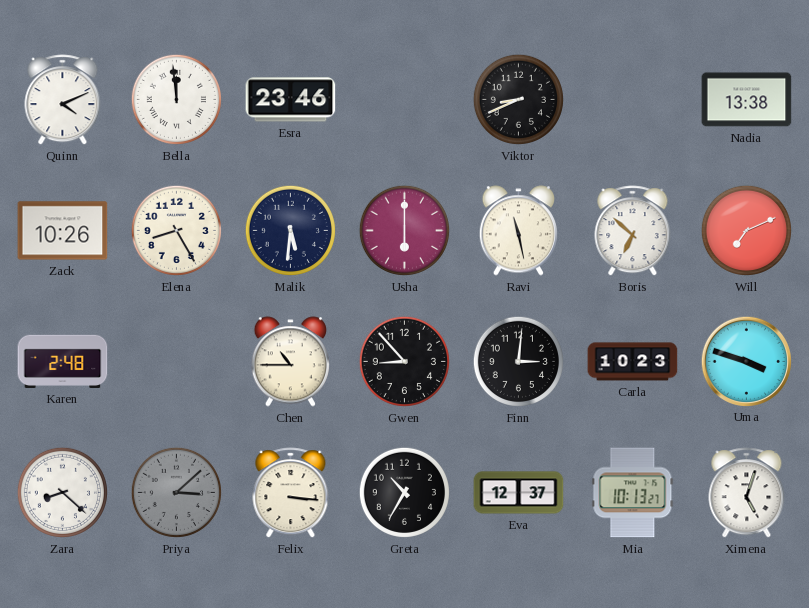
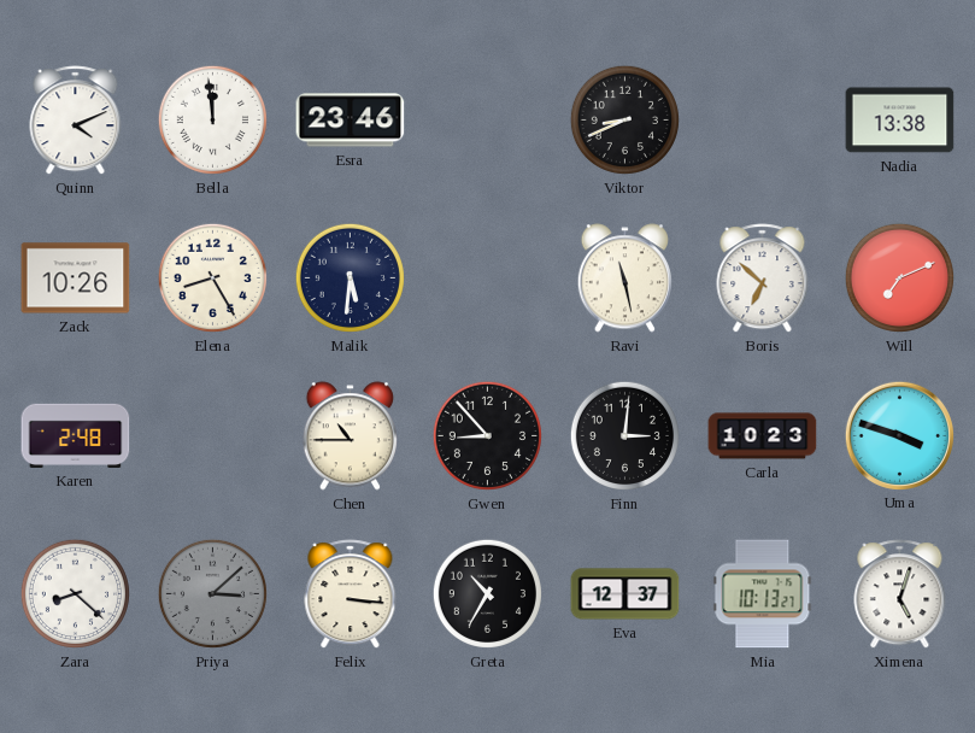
Usha: 6:00 -> none (404, 230)
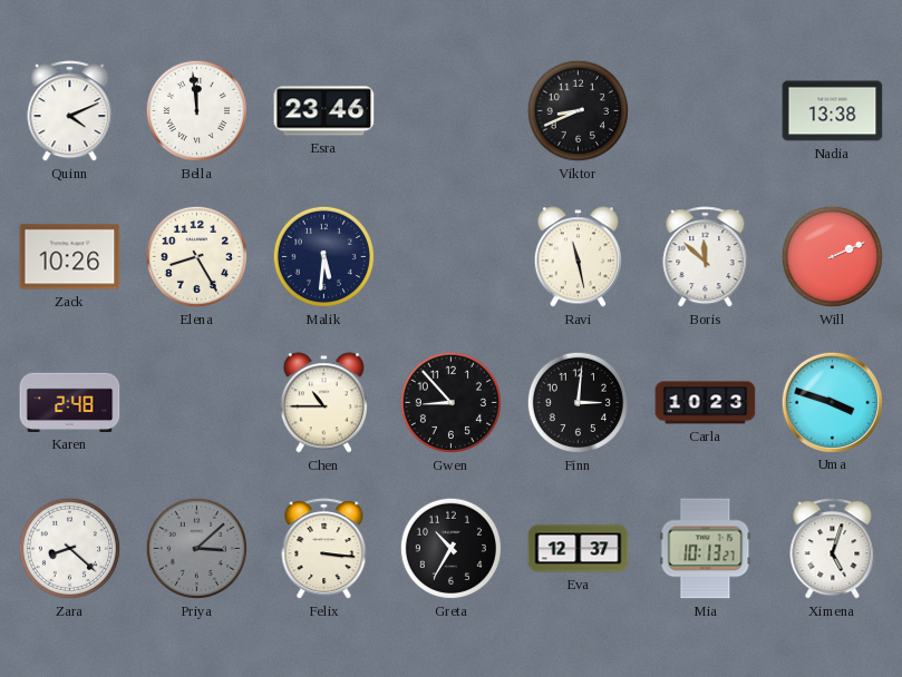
Boris: 6:52 -> 11:52 (706, 257)
Will: 7:11 -> 2:11 (832, 256)
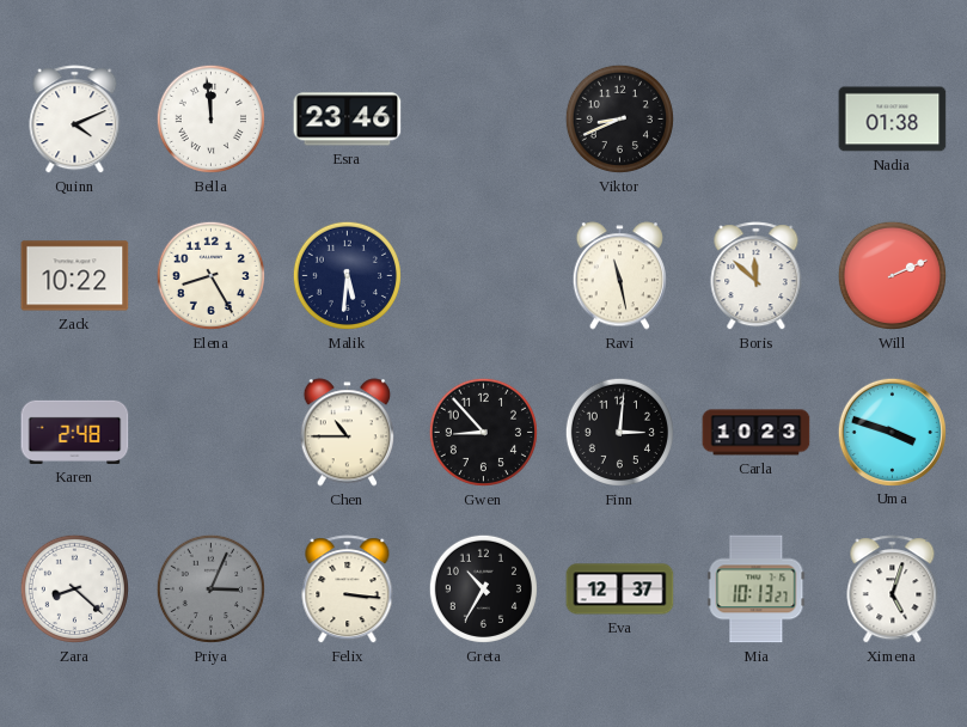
Nadia: 13:38 -> 01:38 (893, 120)
Zack: 10:26 -> 10:22 (75, 276)
Priya: 3:08 -> 3:04 (210, 588)
